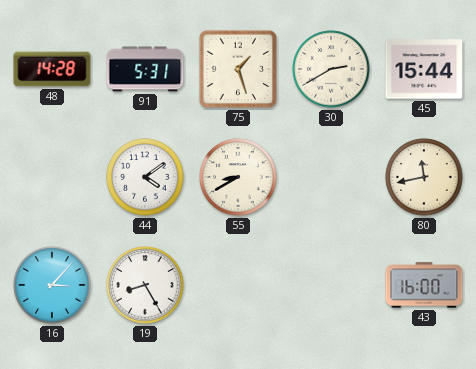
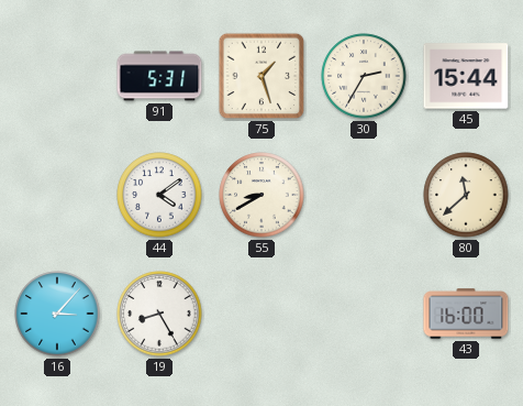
48: 14:28 -> none (52, 69)
30: 2:40 -> 2:35 (364, 76)
80: 11:43 -> 11:38 (466, 195)
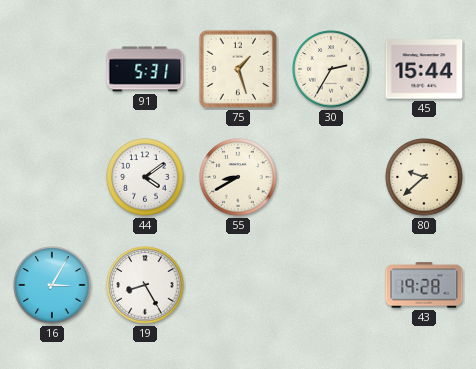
80: 11:38 -> 9:38 (424, 177)
16: 3:07 -> 3:05 (52, 285)
43: 16:00 -> 19:28 (424, 285)
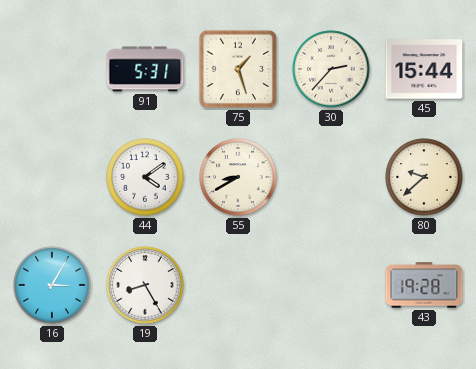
30: 2:35 -> 2:37 (331, 69)
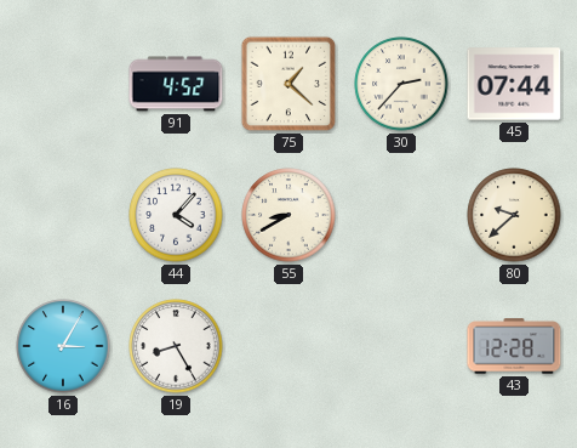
91: 5:31 -> 4:52 (176, 84)
75: 1:27 -> 1:22 (288, 84)
45: 15:44 -> 07:44 (514, 84)
44: 4:09 -> 4:07 (176, 215)
43: 19:28 -> 12:28 (514, 346)
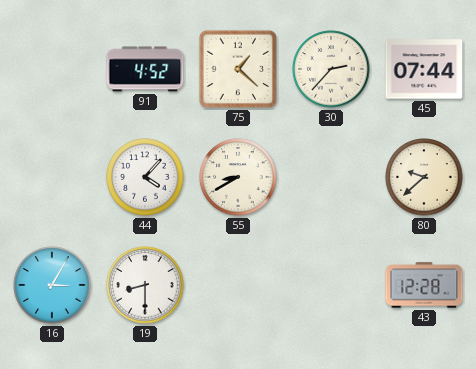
19: 8:25 -> 8:30 (145, 285)
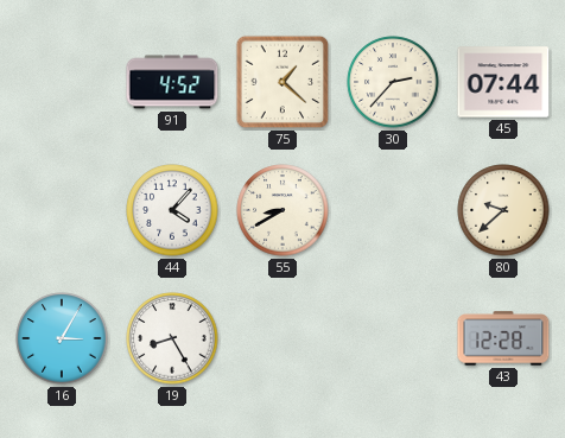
19: 8:30 -> 8:25 (172, 338)
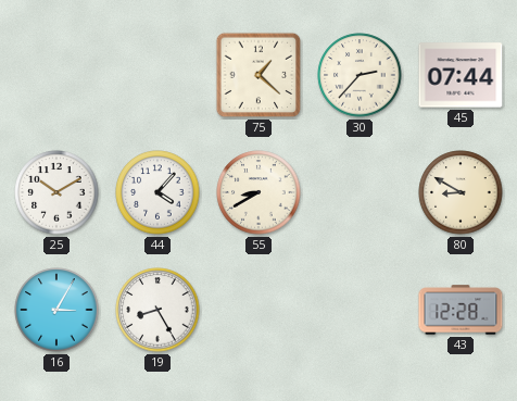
91: 4:52 -> none (172, 82)
25: none -> 10:10 (56, 192)
80: 9:38 -> 8:50 (461, 192)
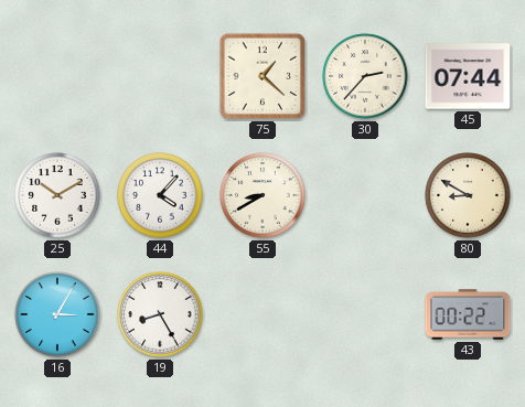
43: 12:28 -> 00:22 (468, 314)
